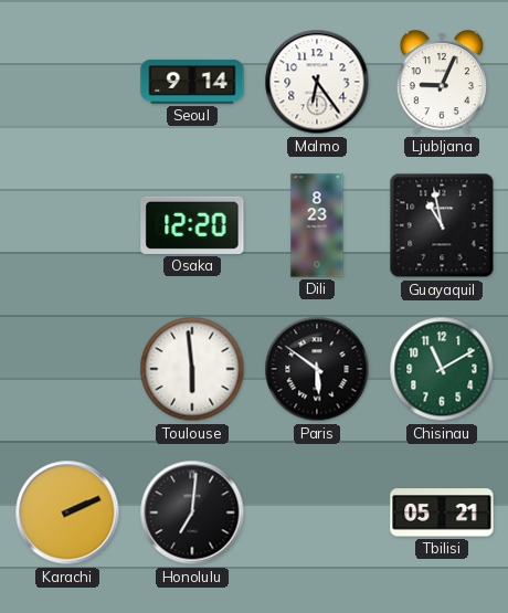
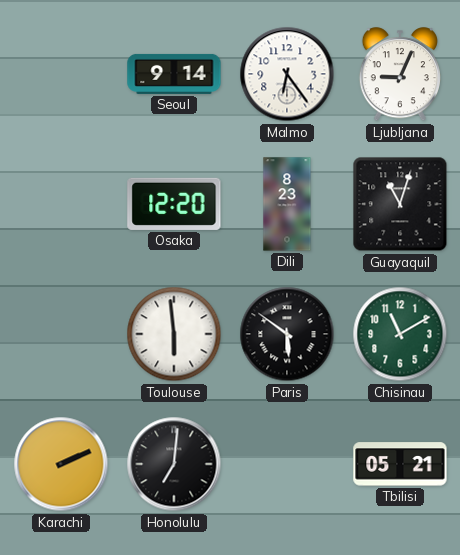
Guayaquil: 10:58 -> 11:03 (400, 204)
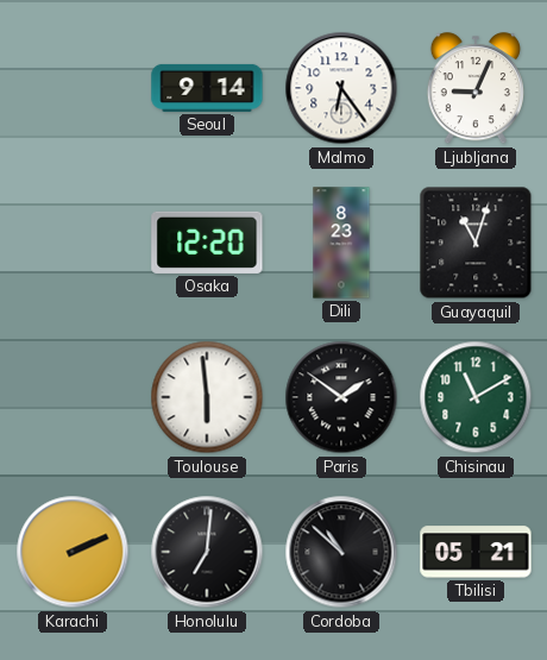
Paris: 5:51 -> 1:51 (341, 397)
Cordoba: none -> 10:52 (341, 552)
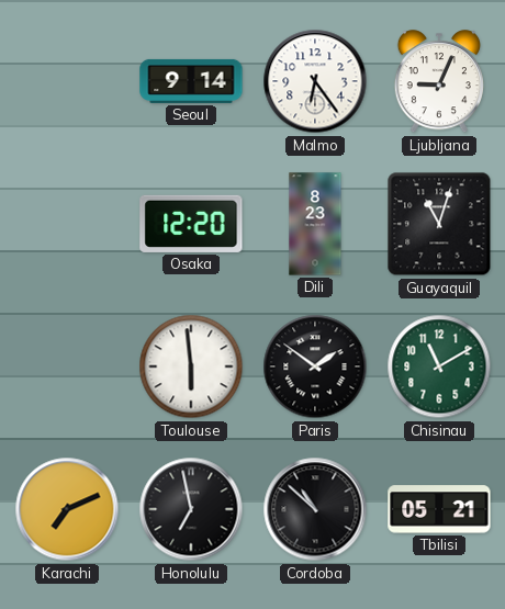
Karachi: 2:11 -> 7:11 (67, 509)
Honolulu: 7:01 -> 6:58 (191, 509)
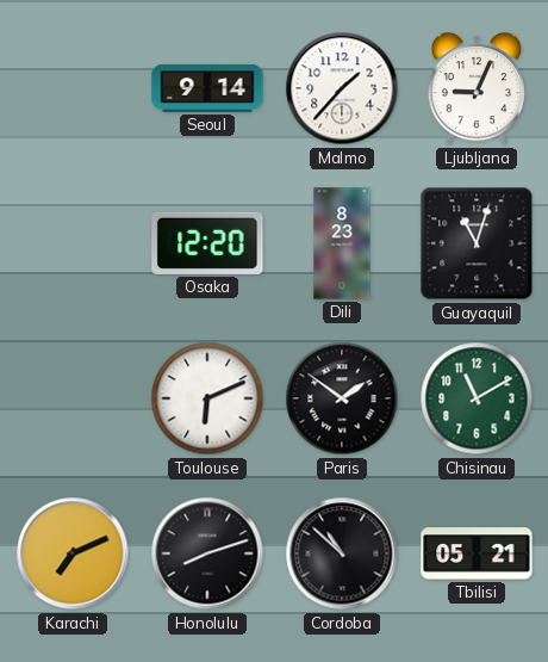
Malmo: 6:24 -> 1:37 (342, 88)
Toulouse: 5:59 -> 6:11 (207, 398)
Honolulu: 6:58 -> 8:12 (207, 553)
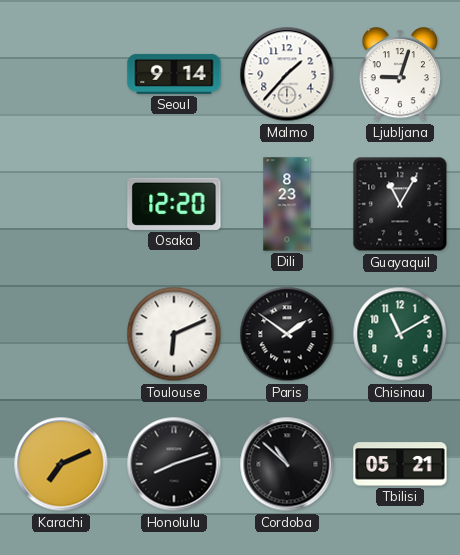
Ljubljana: 9:04 -> 9:03 (400, 75)
Guayaquil: 11:03 -> 11:05 (400, 204)
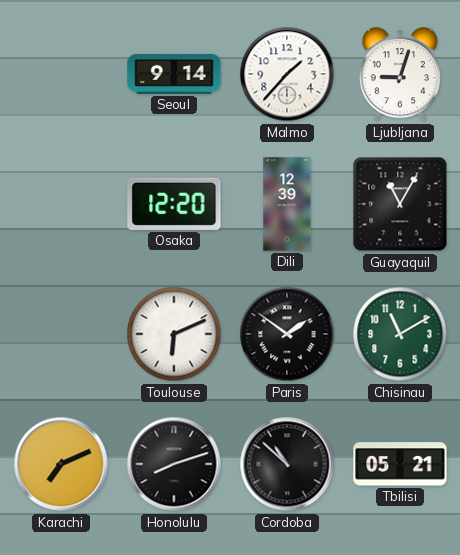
Dili: 8:23 -> 12:39 (287, 204)
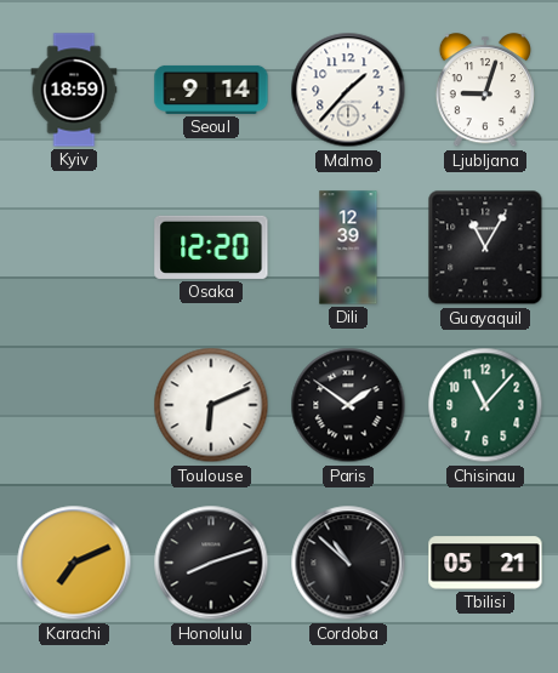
Kyiv: none -> 18:59 (74, 90)
Chisinau: 11:10 -> 11:07 (485, 405)
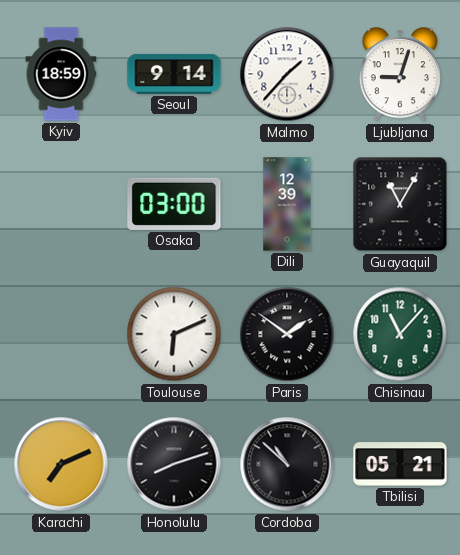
Osaka: 12:20 -> 03:00 (174, 204)
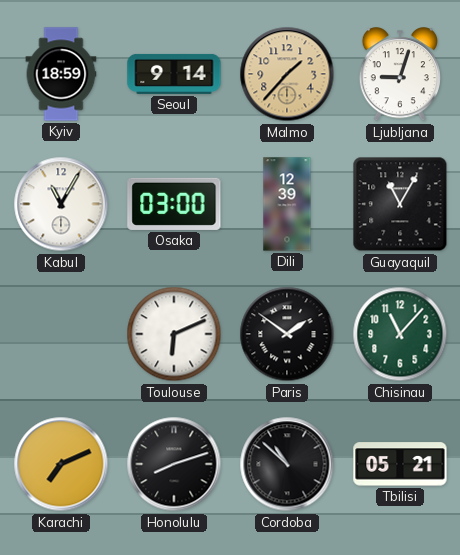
Malmo dial: white -> champagne (287, 74)
Kabul: none -> 11:05 (61, 204)
